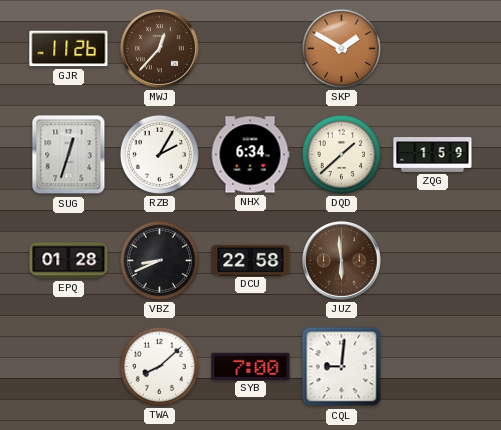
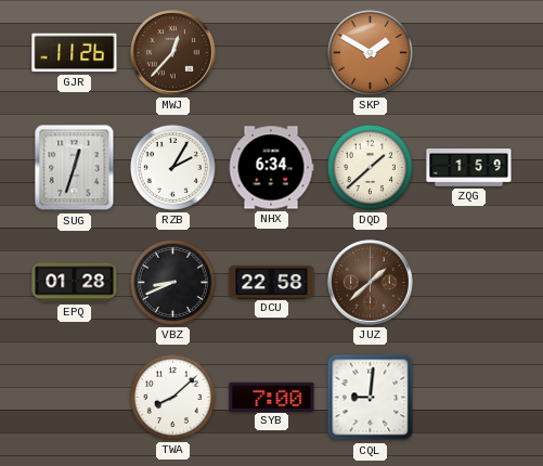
JUZ: 5:59 -> 1:38 (371, 283)
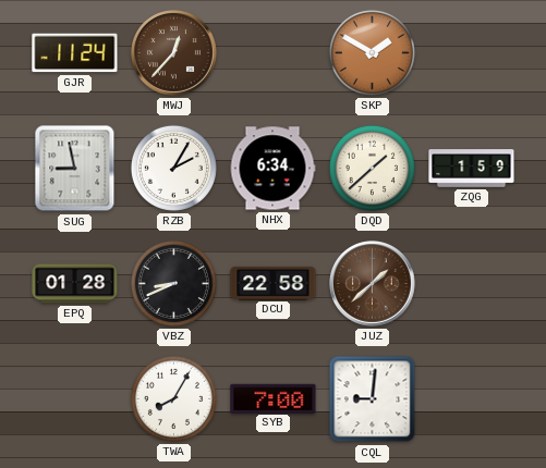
GJR: 11:26 -> 11:24 (75, 53)
SUG: 12:33 -> 8:58 (75, 169)
TWA: 8:08 -> 8:05 (173, 398)
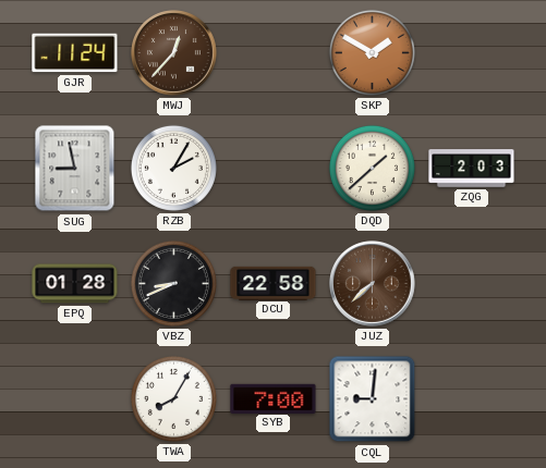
NHX: 6:34 -> none (272, 169)
ZQG: 1:59 -> 2:03 (472, 169)
JUZ: 1:38 -> 7:38 (373, 284)
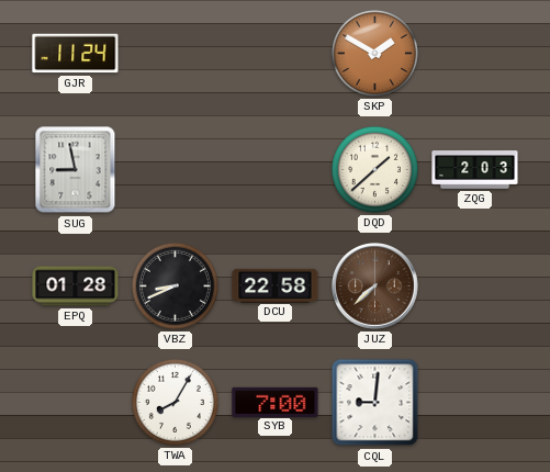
MWJ: 12:37 -> none (174, 53)
RZB: 2:05 -> none (173, 168)
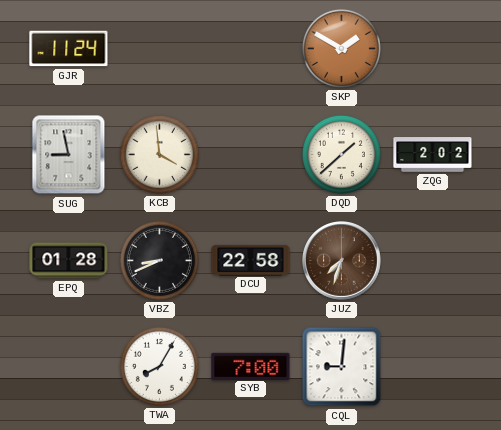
KCB: none -> 3:59 (159, 154)
ZQG: 2:03 -> 2:02 (433, 155)
JUZ: 7:38 -> 7:33 (342, 261)
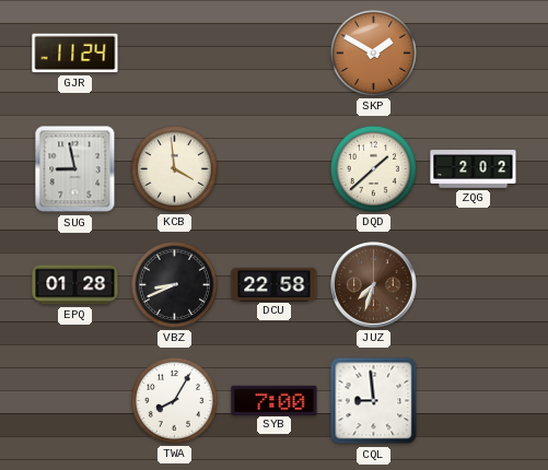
CQL: 9:01 -> 8:59 (374, 401)
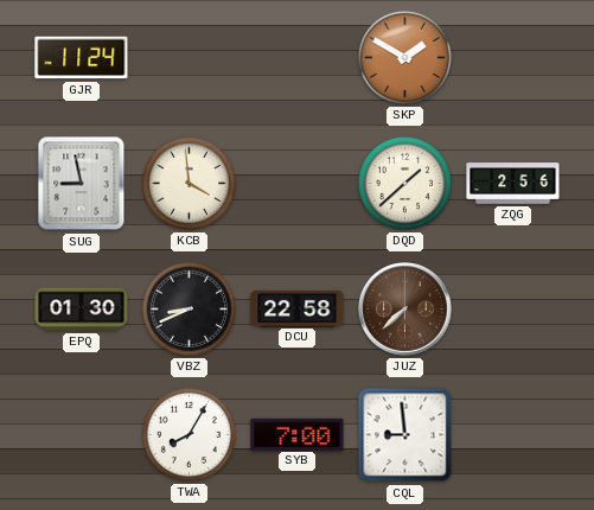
ZQG: 2:02 -> 2:56 (513, 184)
EPQ: 01:28 -> 01:30 (82, 310)
JUZ: 7:33 -> 7:38 (405, 310)
